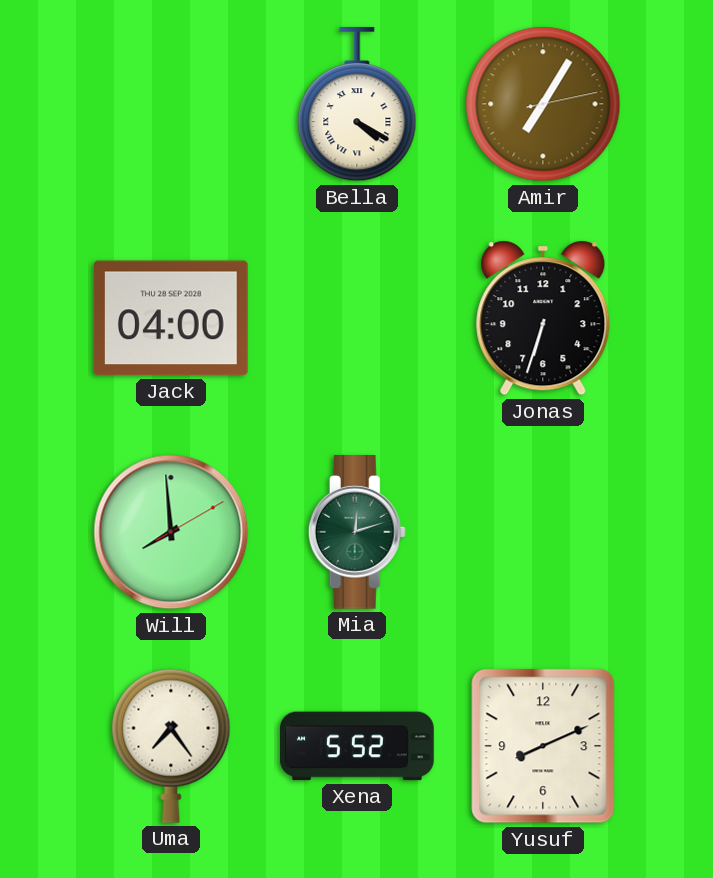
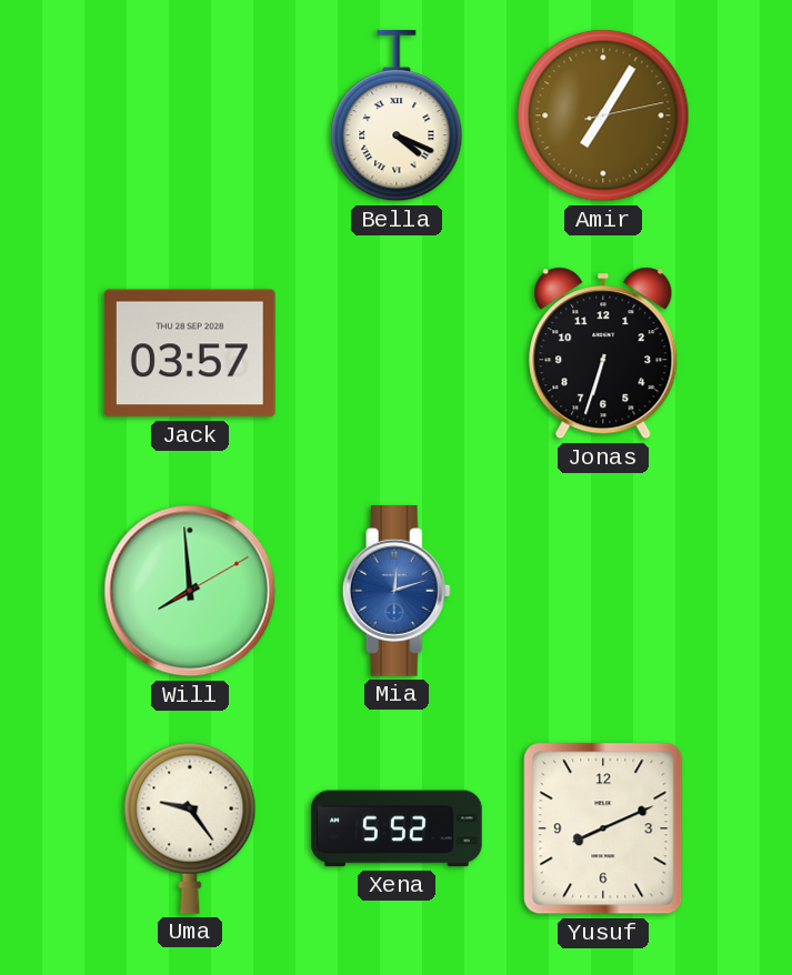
Bella: 4:20 -> 4:19 (397, 117)
Jack: 04:00 -> 03:57 (190, 353)
Mia dial: green -> blue (397, 592)
Uma: 7:24 -> 9:24 (190, 828)
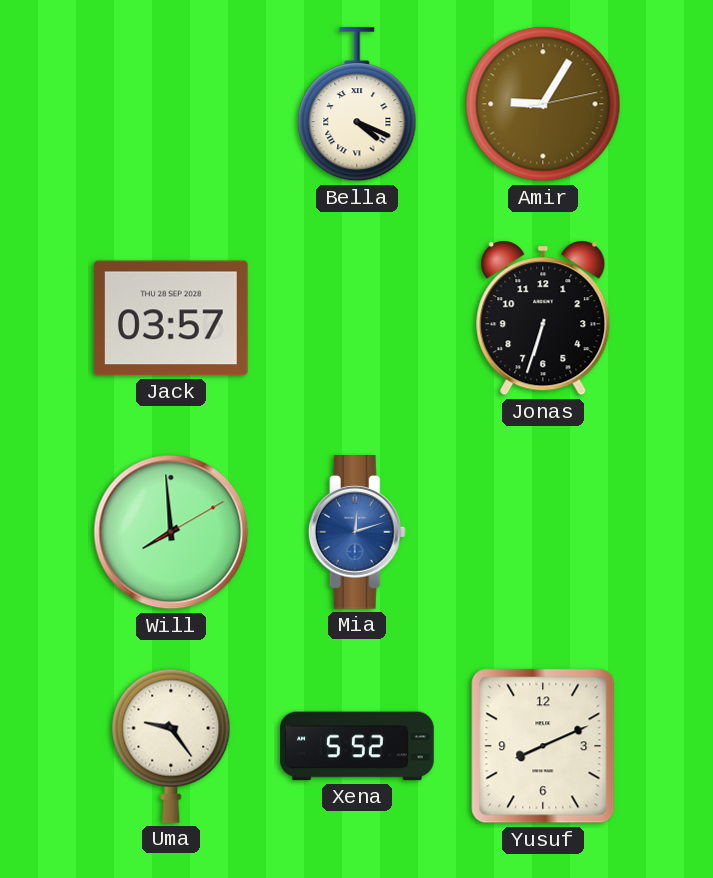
Amir: 7:05 -> 9:05 (543, 104)
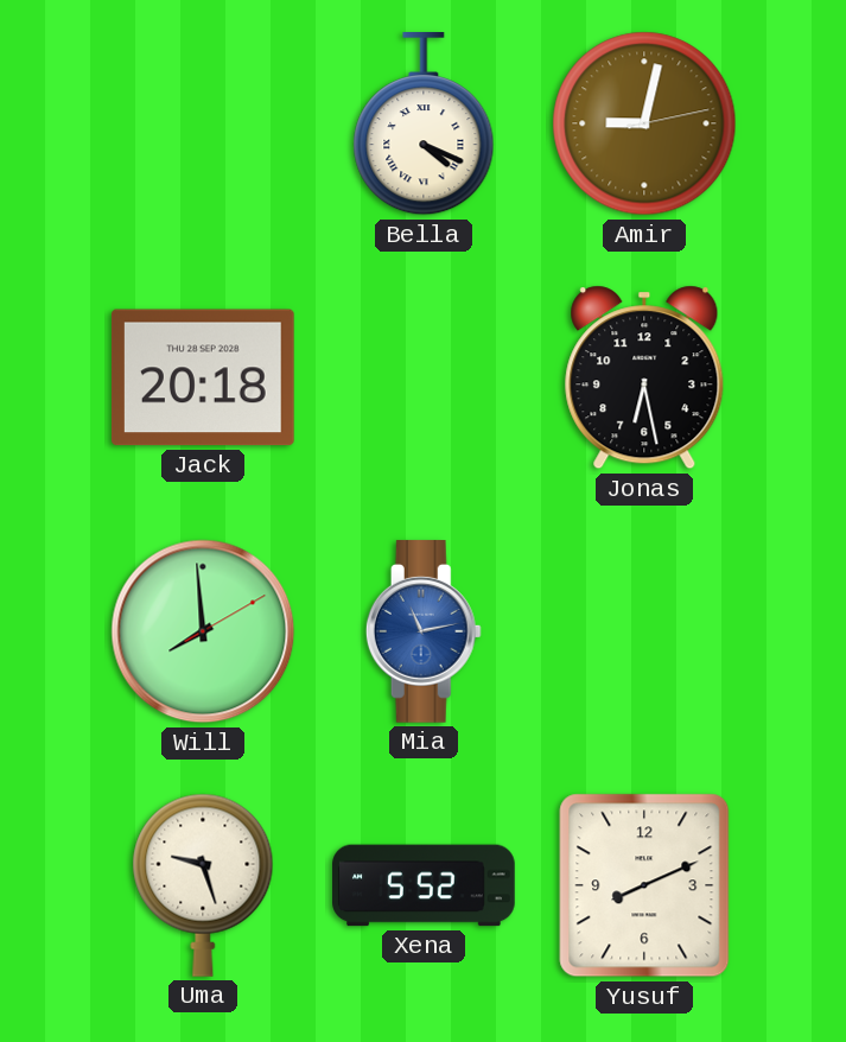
Amir: 9:05 -> 9:02 (644, 123)
Jack: 03:57 -> 20:18 (203, 377)
Jonas: 6:33 -> 6:28 (644, 377)
Mia: 12:12 -> 11:13 (424, 633)
Uma: 9:24 -> 9:27 (203, 885)
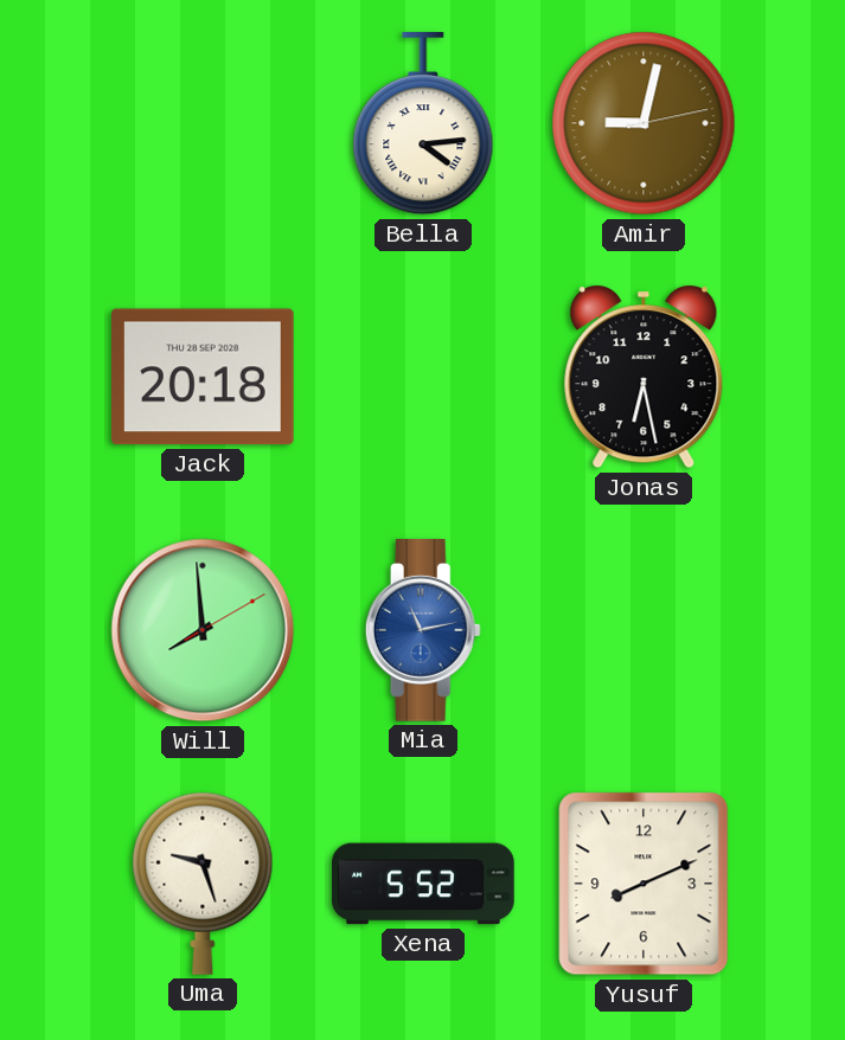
Bella: 4:19 -> 4:14 (423, 124)
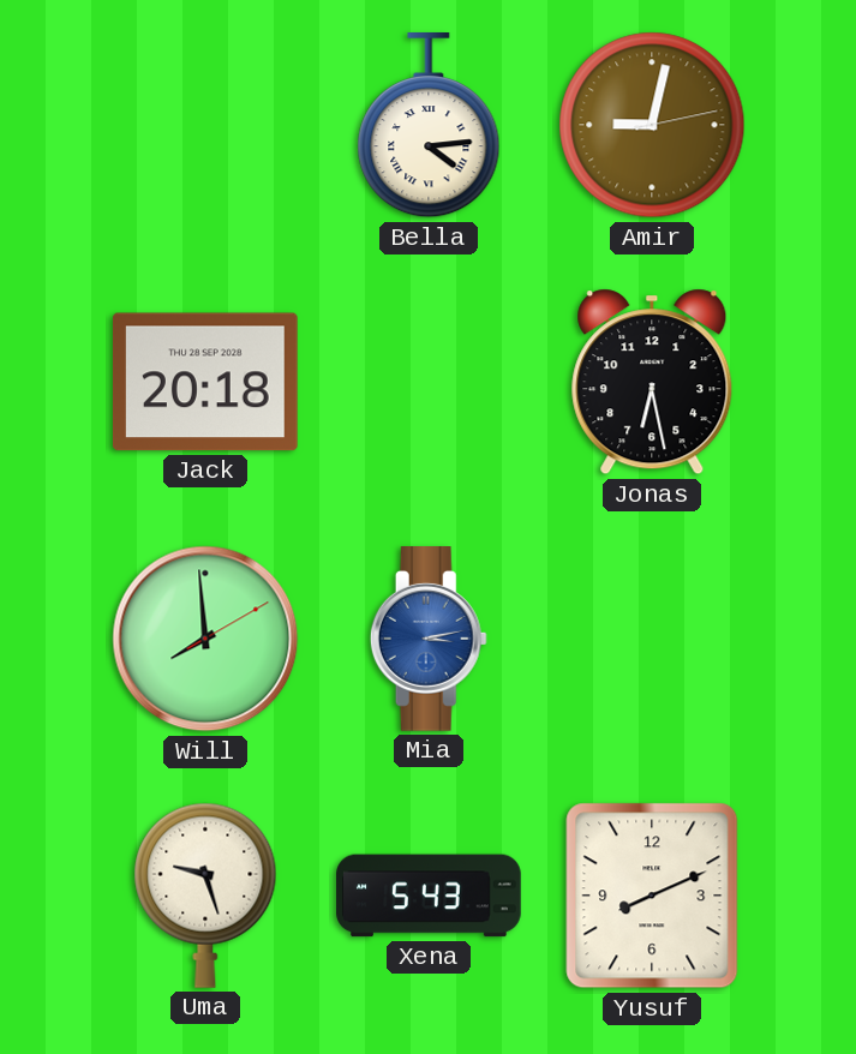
Mia: 11:13 -> 3:13 (429, 640)
Xena: 5:52 -> 5:43 (429, 896)
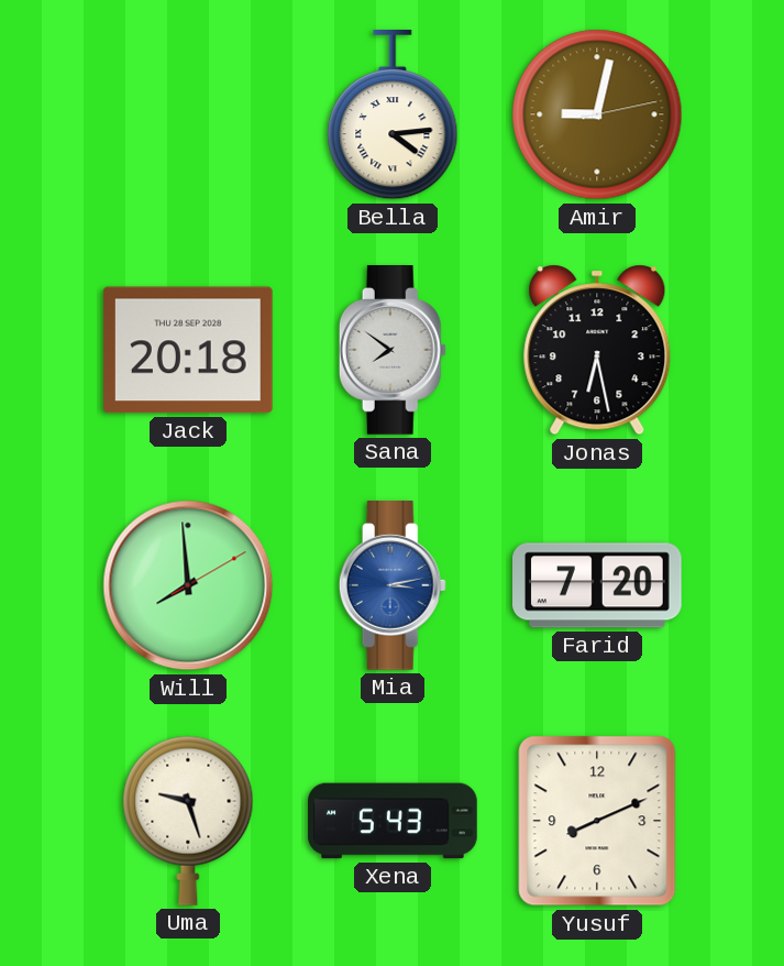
Sana: none -> 7:51 (393, 351)
Farid: none -> 7:20 (598, 585)
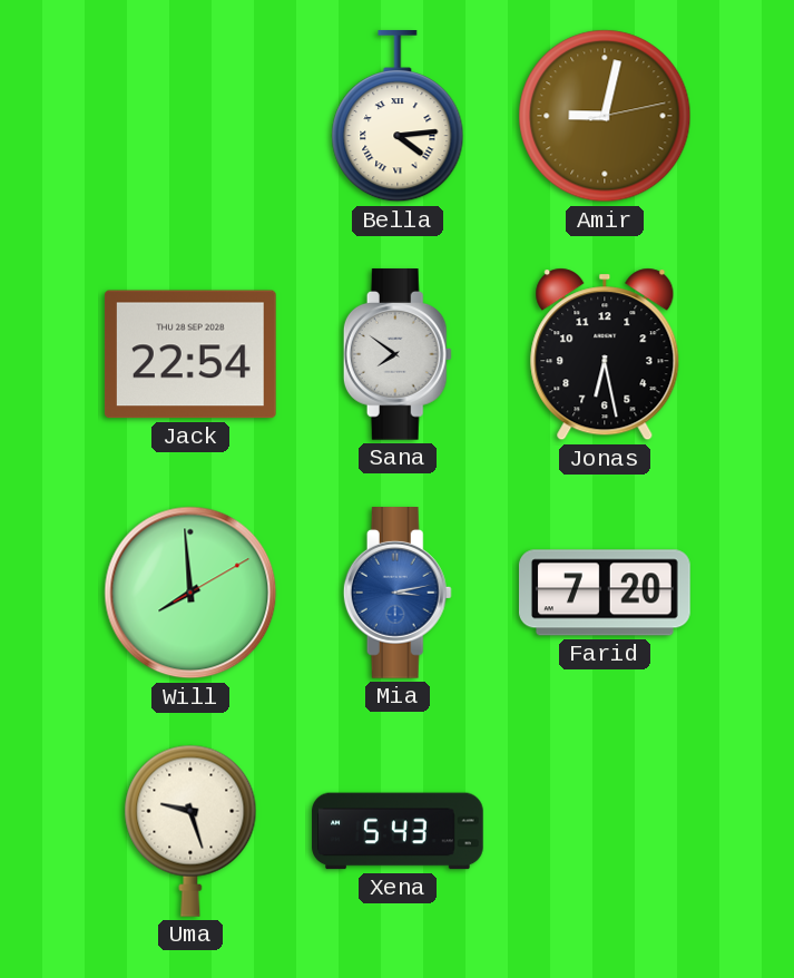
Jack: 20:18 -> 22:54 (190, 354)
Yusuf: 8:11 -> none (597, 821)
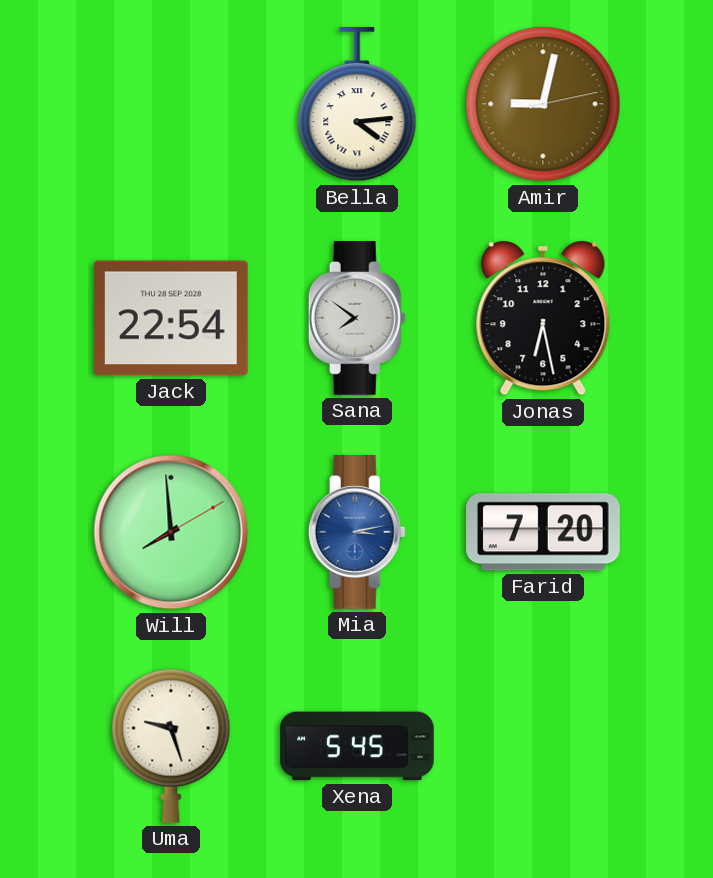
Xena: 5:43 -> 5:45 (357, 746)
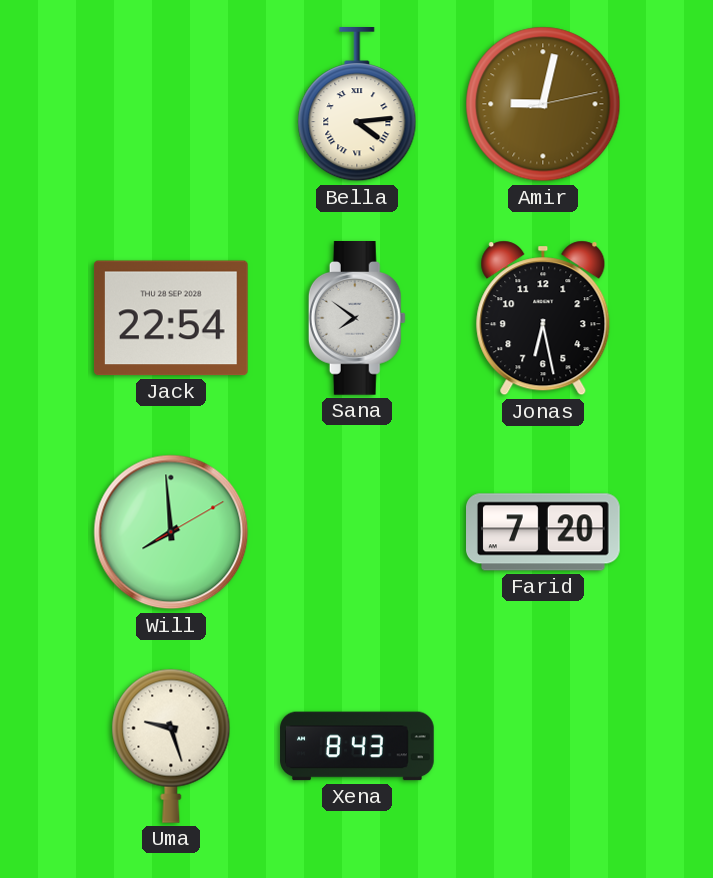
Mia: 3:13 -> none (357, 533)
Xena: 5:45 -> 8:43 (357, 746)
